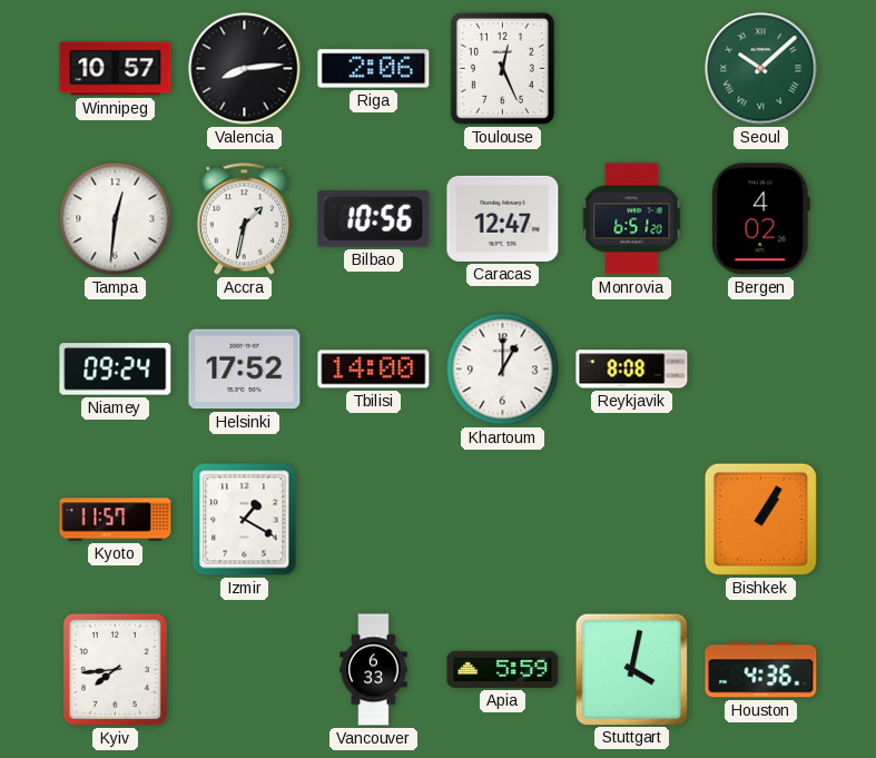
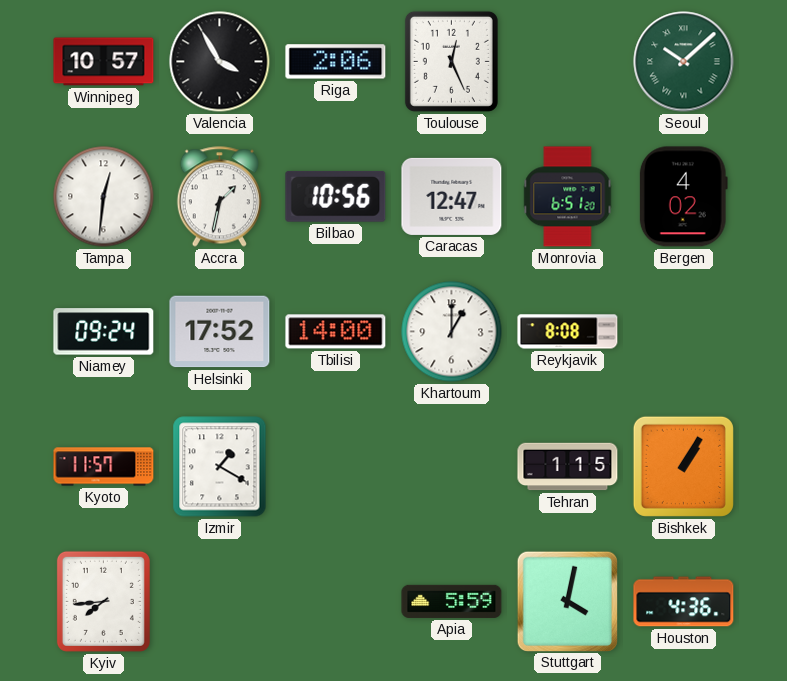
Valencia: 8:14 -> 3:55 (220, 62)
Tehran: none -> 1:15 (568, 467)
Vancouver: 6:33 -> none (374, 670)
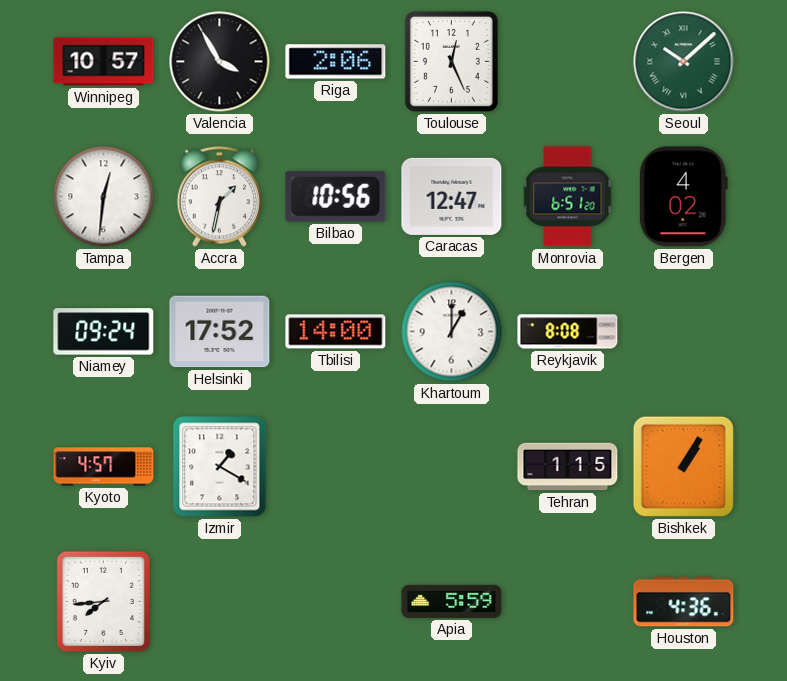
Kyoto: 11:57 -> 4:57 (104, 467)
Stuttgart: 4:02 -> none (567, 601)
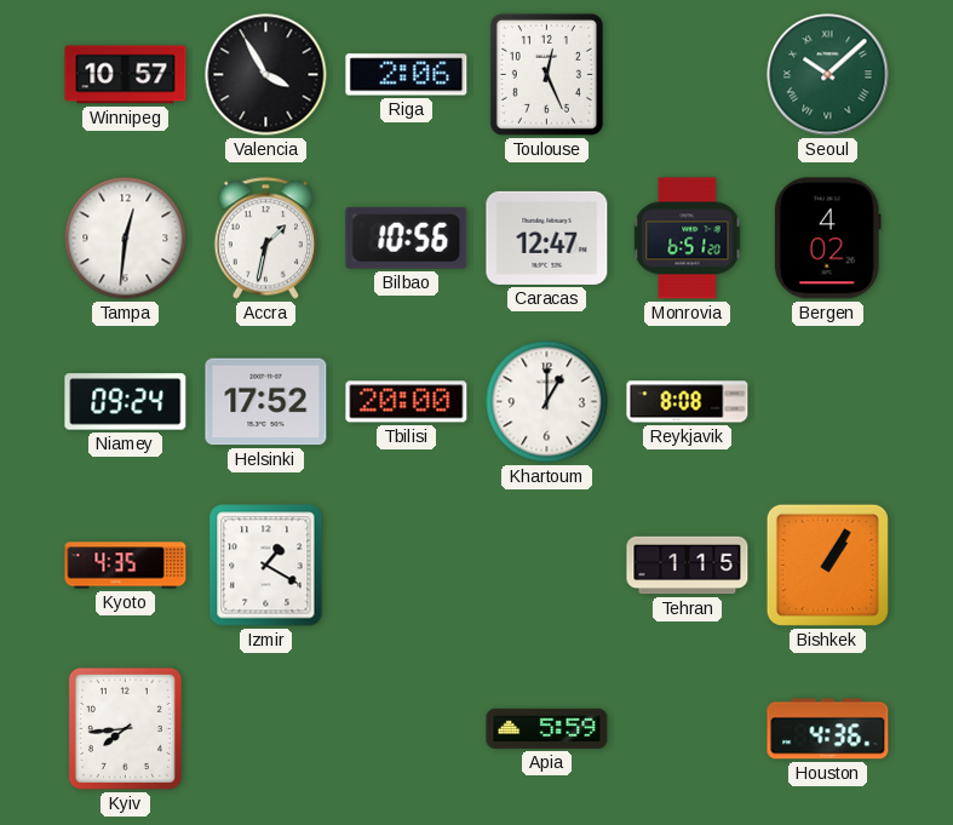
Tbilisi: 14:00 -> 20:00 (407, 402)
Kyoto: 4:57 -> 4:35 (126, 566)
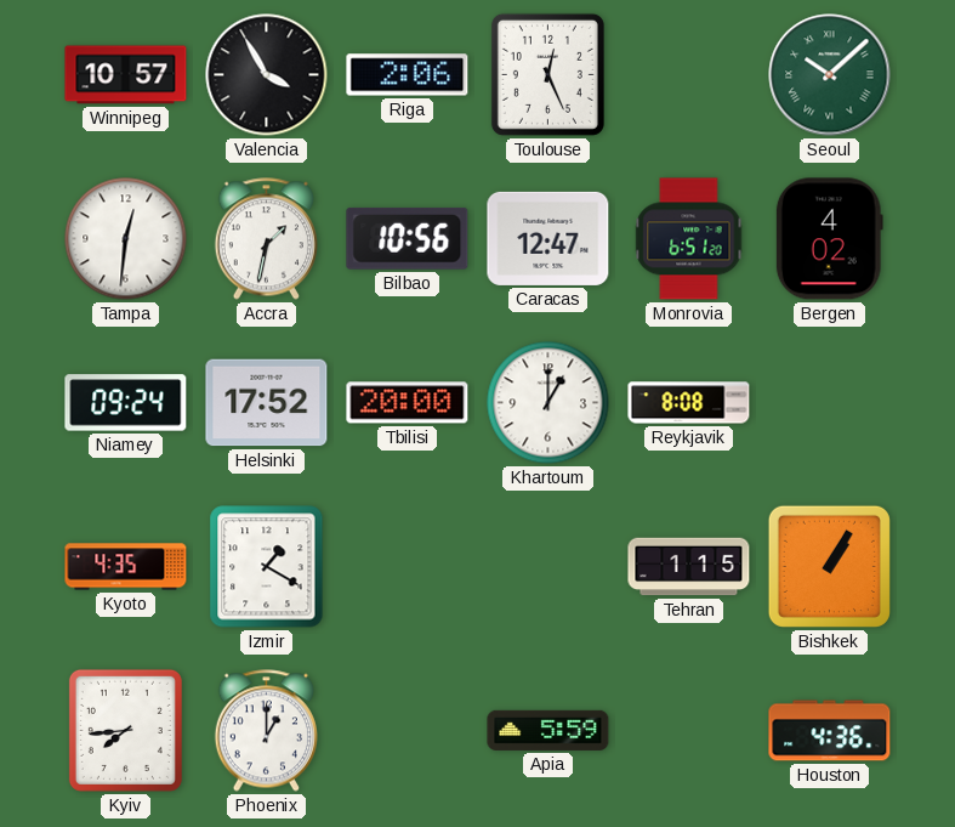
Phoenix: none -> 1:00 (266, 731)
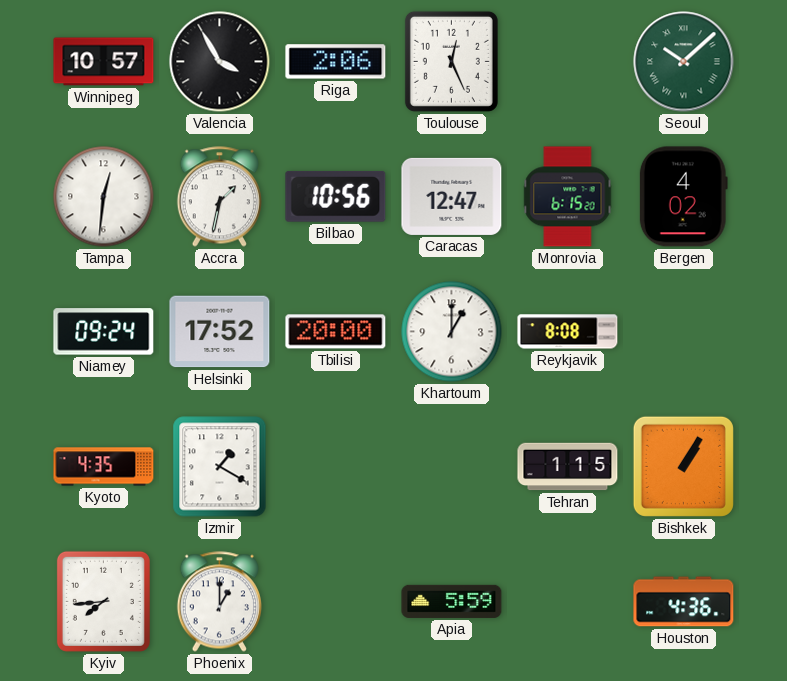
Monrovia: 6:51 -> 6:15 (568, 197)
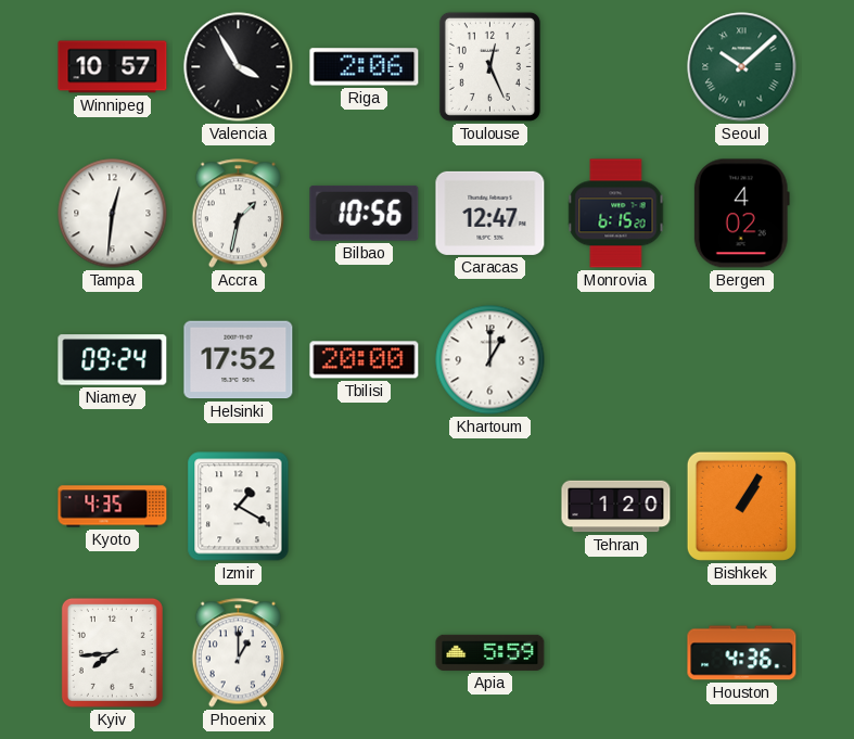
Reykjavik: 8:08 -> none (568, 332)
Tehran: 1:15 -> 1:20 (616, 507)
